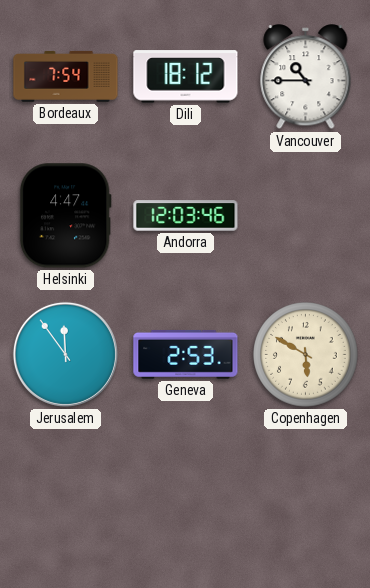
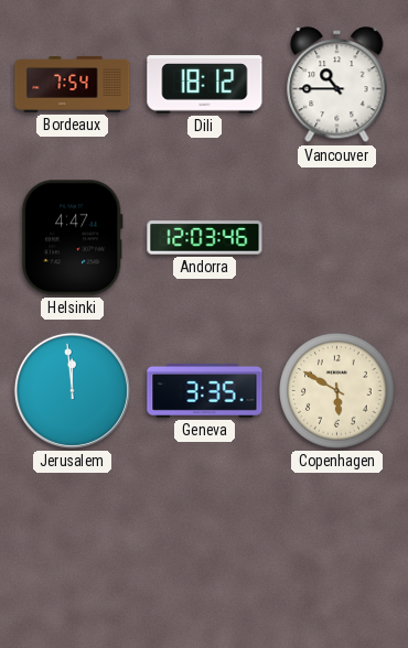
Jerusalem: 11:54 -> 11:59 (72, 390)
Geneva: 2:53 -> 3:35 (205, 390)
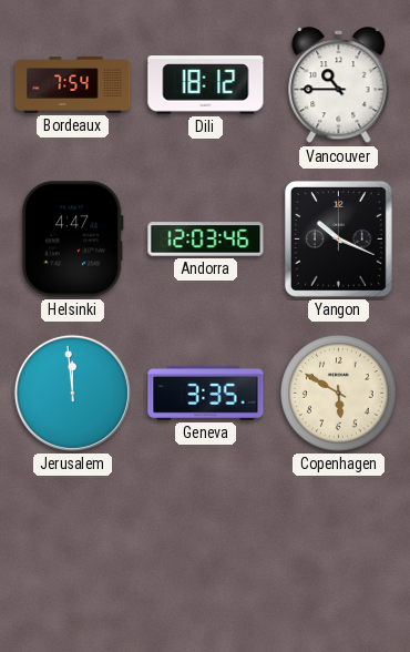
Yangon: none -> 10:19 (338, 238)
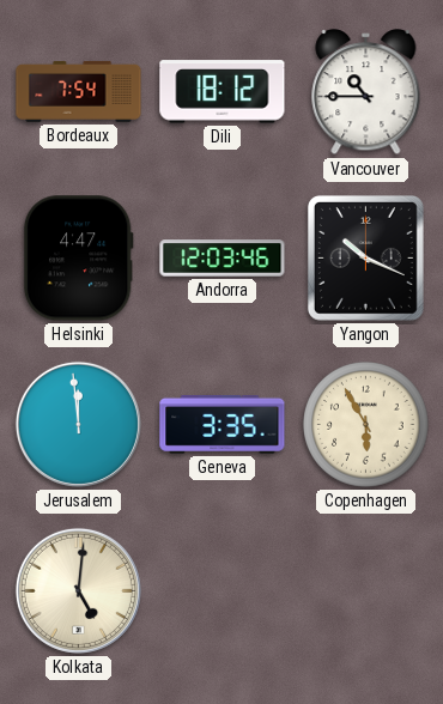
Copenhagen: 5:50 -> 5:55 (366, 425)
Kolkata: none -> 5:01 (78, 590)
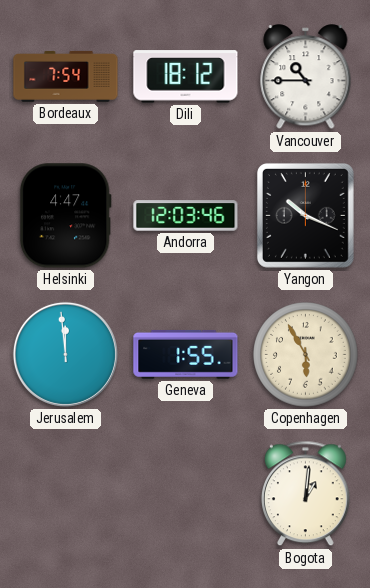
Geneva: 3:35 -> 1:55 (186, 354)
Kolkata: 5:01 -> none (78, 590)
Bogota: none -> 1:01 (305, 494)
